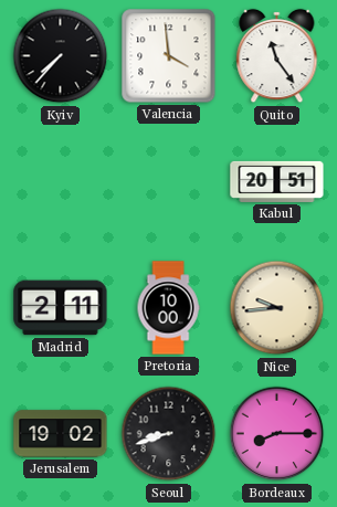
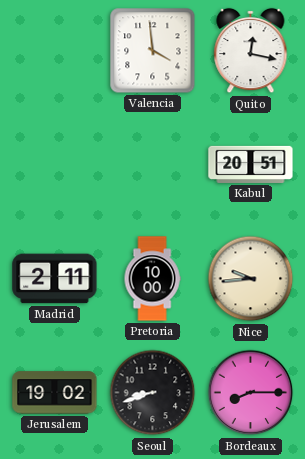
Kyiv: 7:37 -> none (61, 56)
Quito: 11:24 -> 12:17 (251, 51)
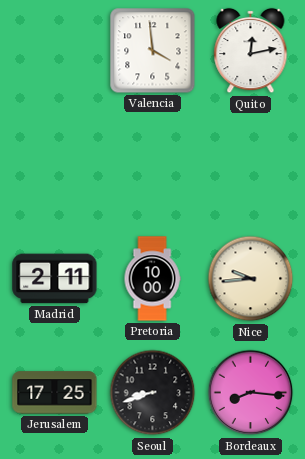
Quito: 12:17 -> 12:13 (251, 51)
Kabul: 20:51 -> none (251, 164)
Jerusalem: 19:02 -> 17:25 (55, 393)
Bordeaux: 8:15 -> 8:16 (251, 393)
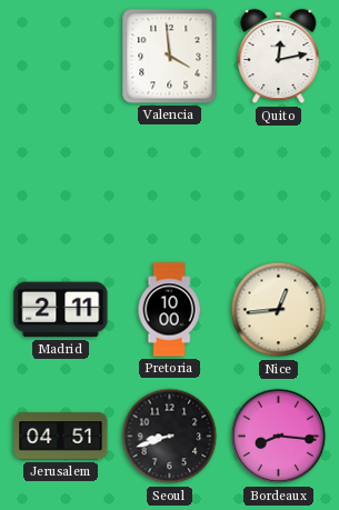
Nice: 9:44 -> 12:44 (279, 310)
Jerusalem: 17:25 -> 04:51 (61, 437)
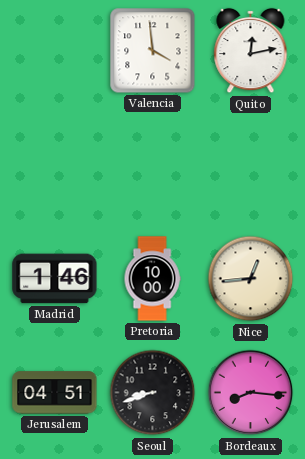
Madrid: 2:11 -> 1:46 (55, 279)
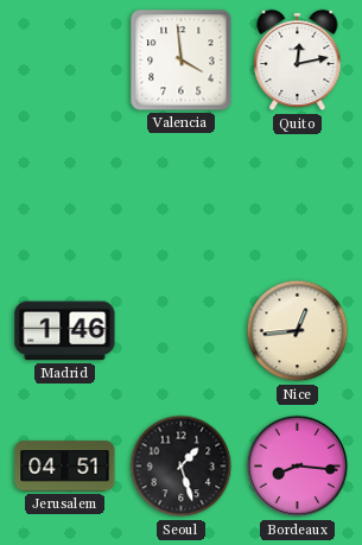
Pretoria: 10:00 -> none (152, 279)
Seoul: 8:42 -> 1:27 (182, 467)
